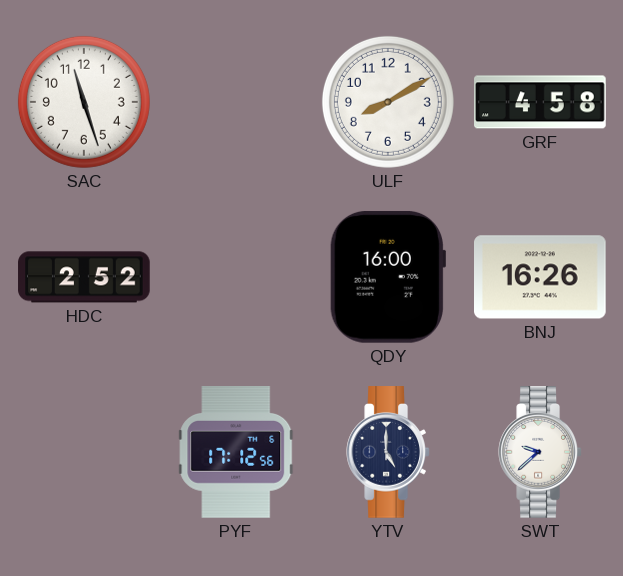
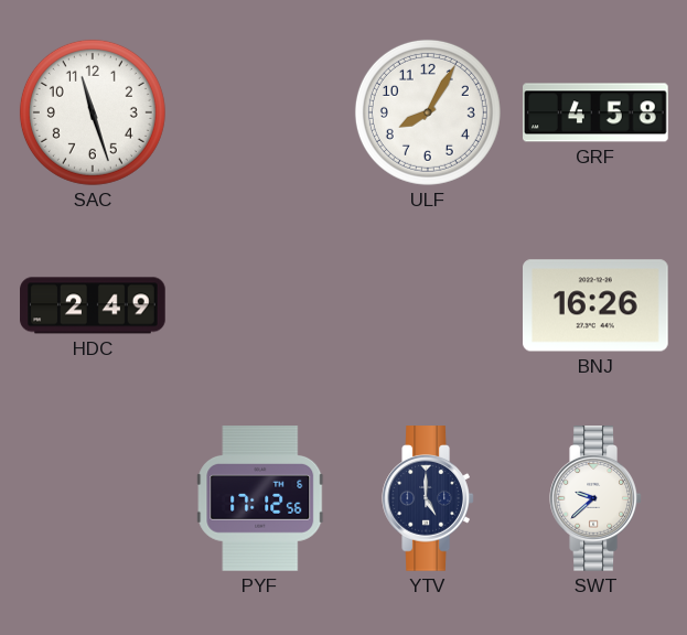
ULF: 8:10 -> 8:05 (428, 112)
HDC: 2:52 -> 2:49 (93, 305)
QDY: 16:00 -> none (387, 277)
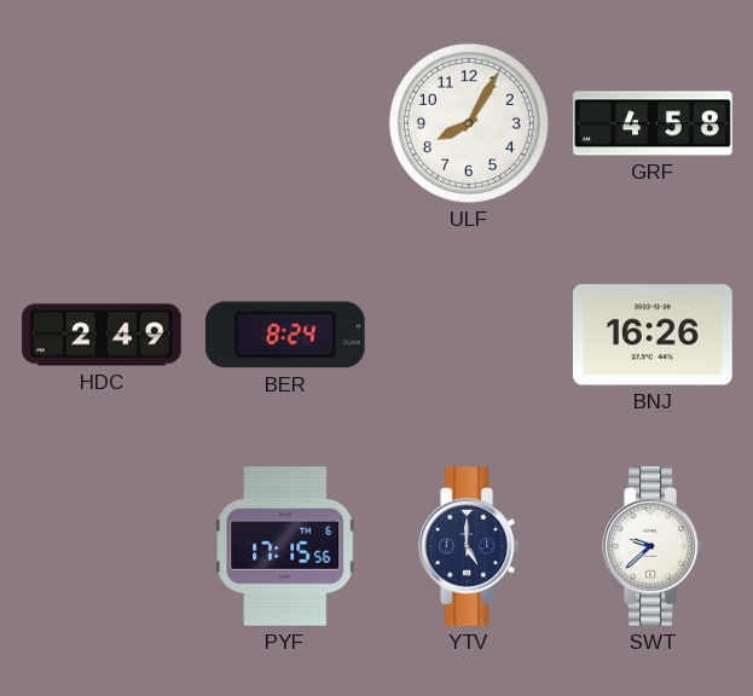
SAC: 11:27 -> none (93, 112)
BER: none -> 8:24 (285, 335)
PYF: 17:12 -> 17:15 (285, 547)
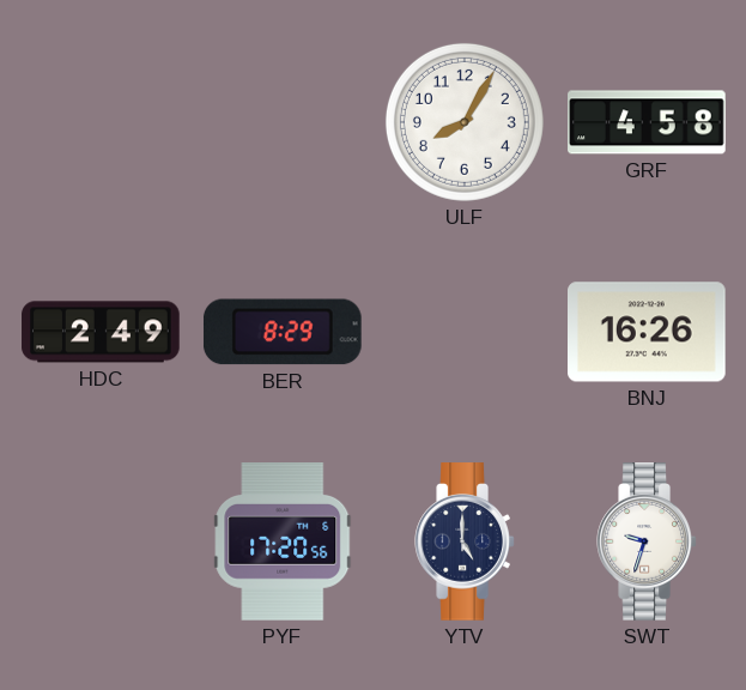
BER: 8:24 -> 8:29 (283, 332)
PYF: 17:15 -> 17:20 (283, 543)
SWT: 9:38 -> 9:33 (647, 541)
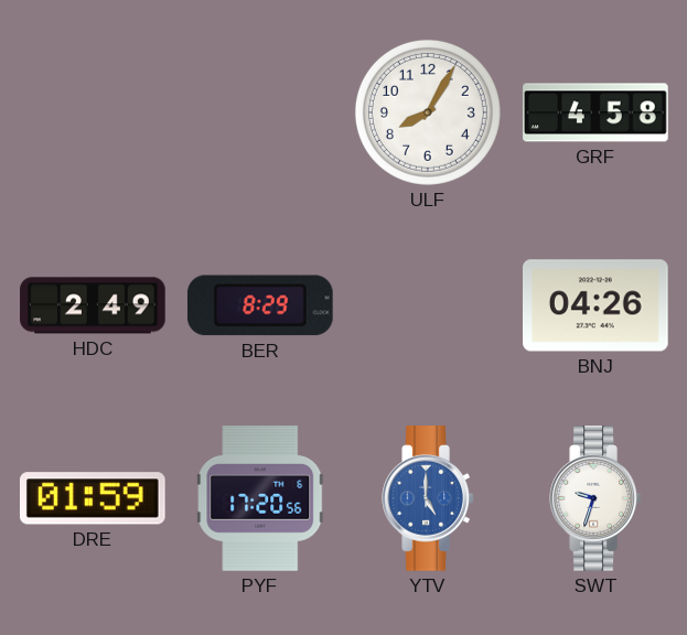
BNJ: 16:26 -> 04:26 (597, 305)
DRE: none -> 01:59 (93, 498)
YTV dial: navy -> blue (428, 498)
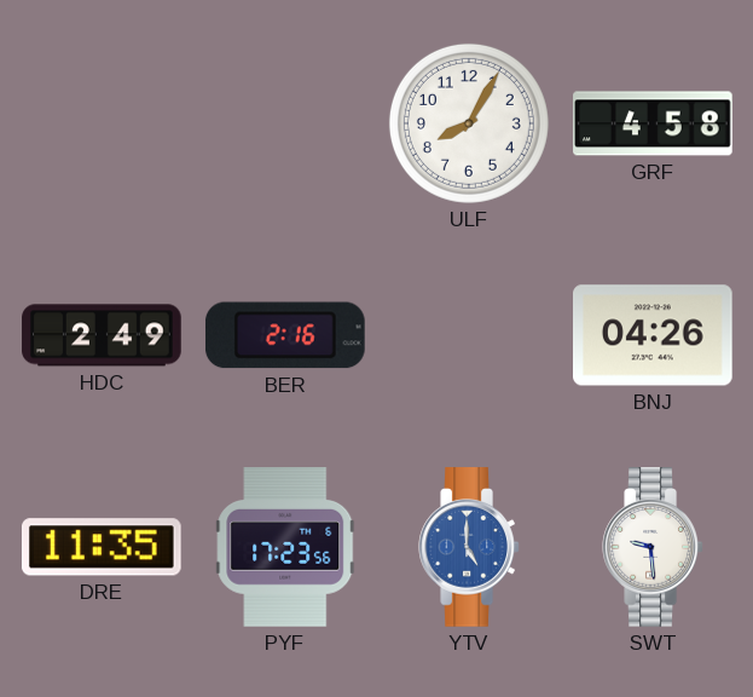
BER: 8:29 -> 2:16 (285, 335)
DRE: 01:59 -> 11:35 (102, 547)
PYF: 17:20 -> 17:23 (285, 548)
SWT: 9:33 -> 9:29 (653, 547)
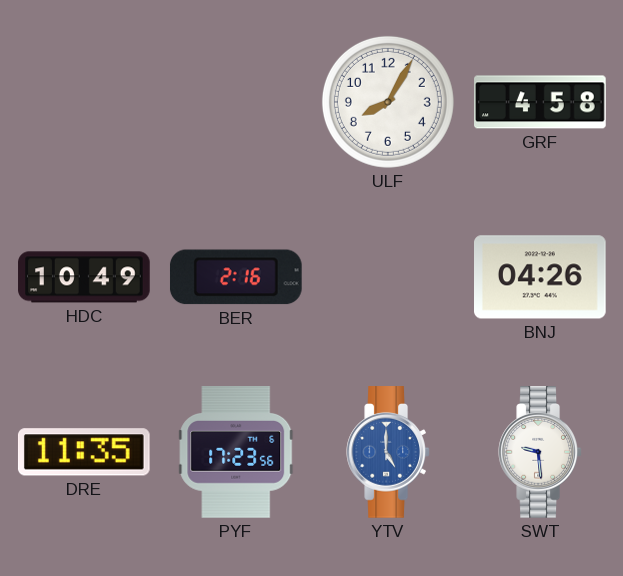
HDC: 2:49 -> 10:49 (84, 277)
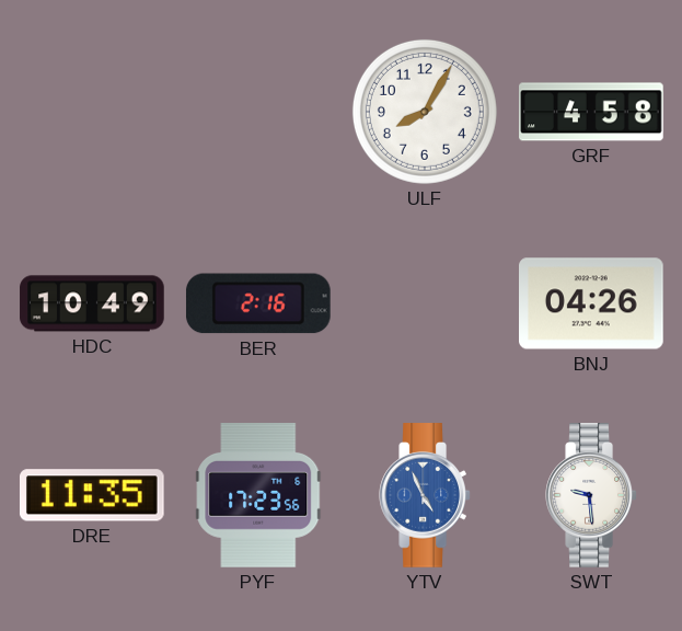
YTV: 5:00 -> 4:56 (425, 495)
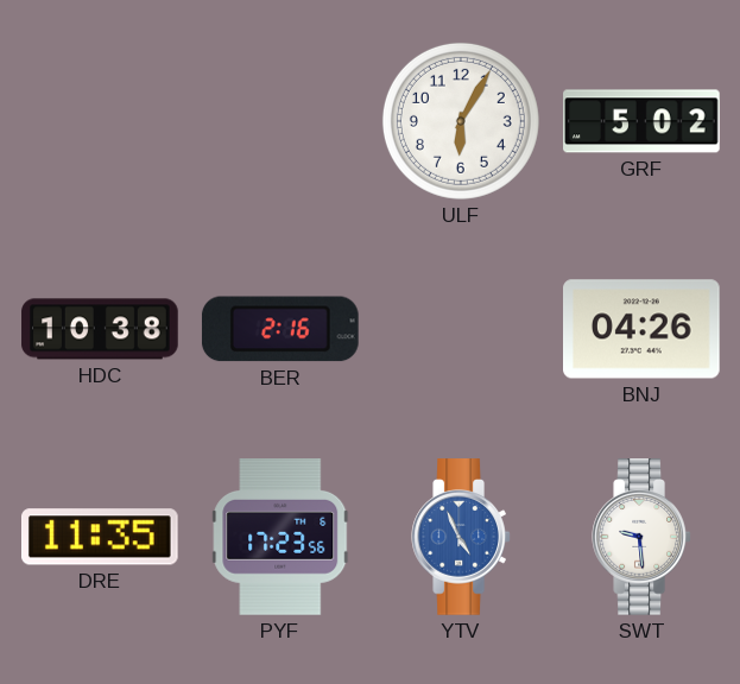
ULF: 8:05 -> 6:05 (461, 121)
GRF: 4:58 -> 5:02 (641, 121)
HDC: 10:49 -> 10:38 (100, 329)
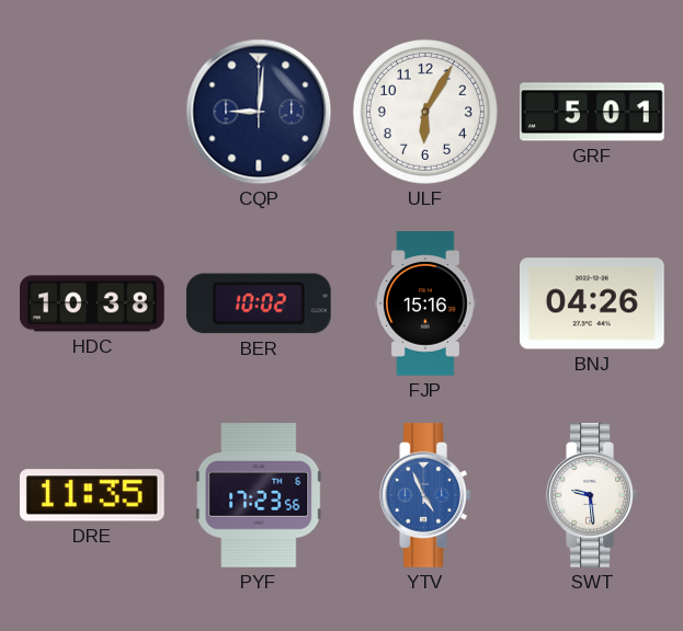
CQP: none -> 9:01 (259, 112)
GRF: 5:02 -> 5:01 (592, 112)
BER: 2:16 -> 10:02 (259, 303)
FJP: none -> 15:16 (426, 303)
